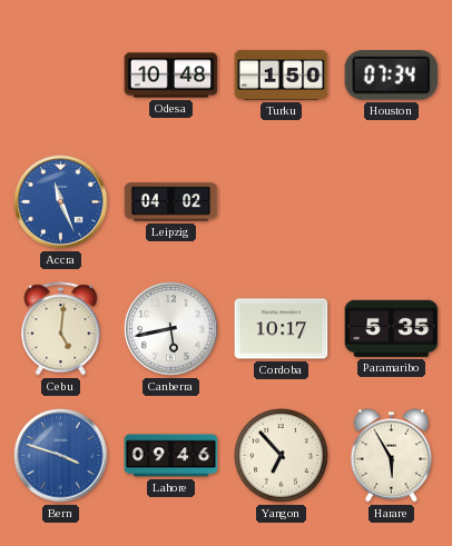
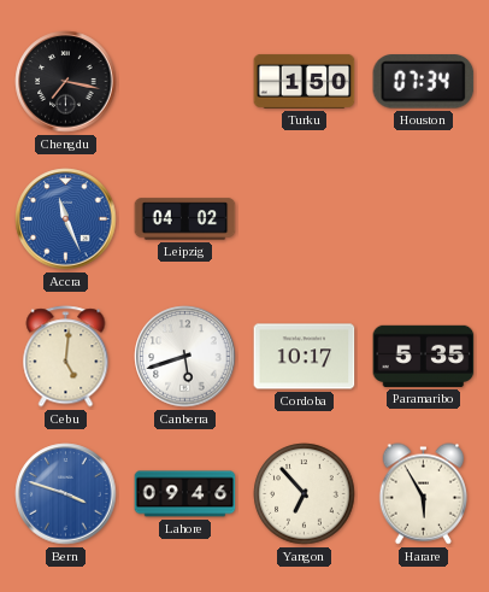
Chengdu: none -> 7:17 (66, 82)
Odesa: 10:48 -> none (171, 76)
Canberra: 5:43 -> 5:42 (185, 357)
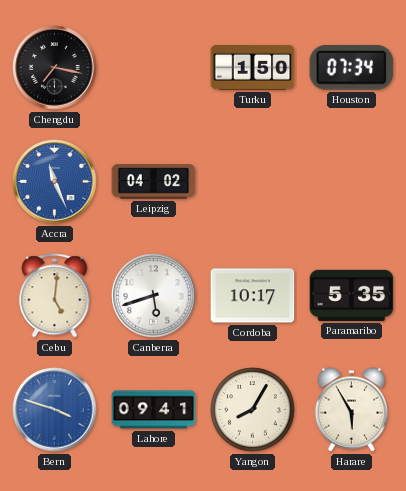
Lahore: 09:46 -> 09:41 (154, 410)
Yangon: 6:53 -> 8:05 (253, 410)
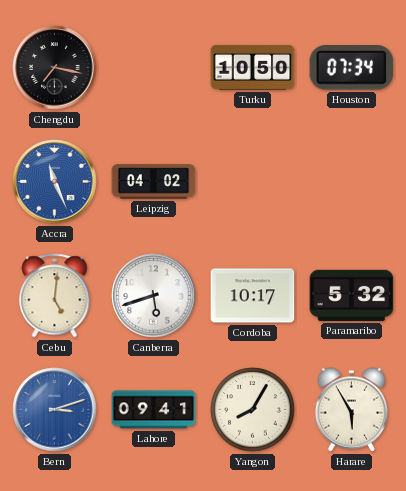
Turku: 1:50 -> 10:50 (253, 67)
Paramaribo: 5:35 -> 5:32 (352, 295)
Bern: 3:48 -> 3:12 (55, 410)
